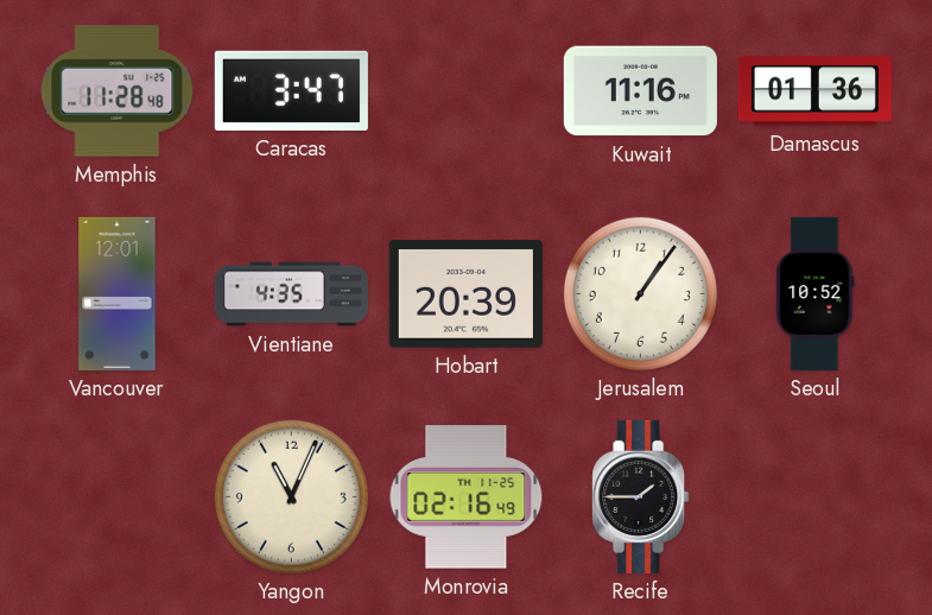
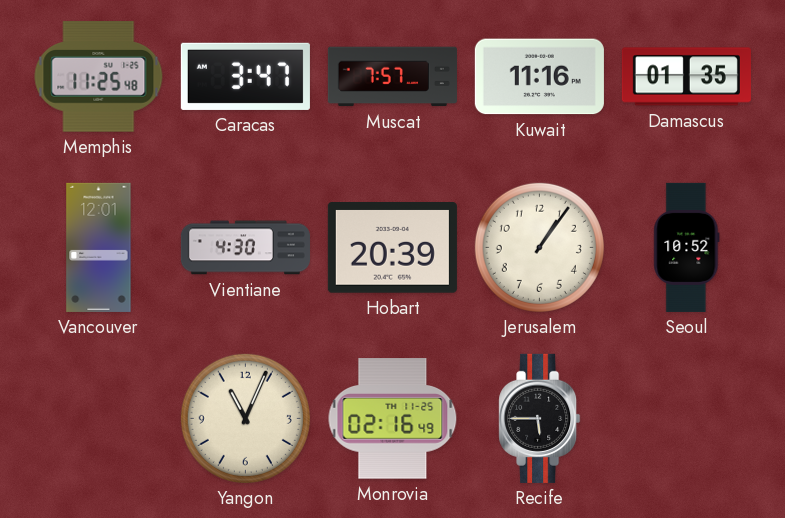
Memphis: 11:28 -> 11:25 (99, 77)
Muscat: none -> 7:57 (392, 77)
Damascus: 01:36 -> 01:35 (686, 77)
Vientiane: 4:35 -> 4:30 (245, 248)
Recife: 1:45 -> 5:45 (540, 418)
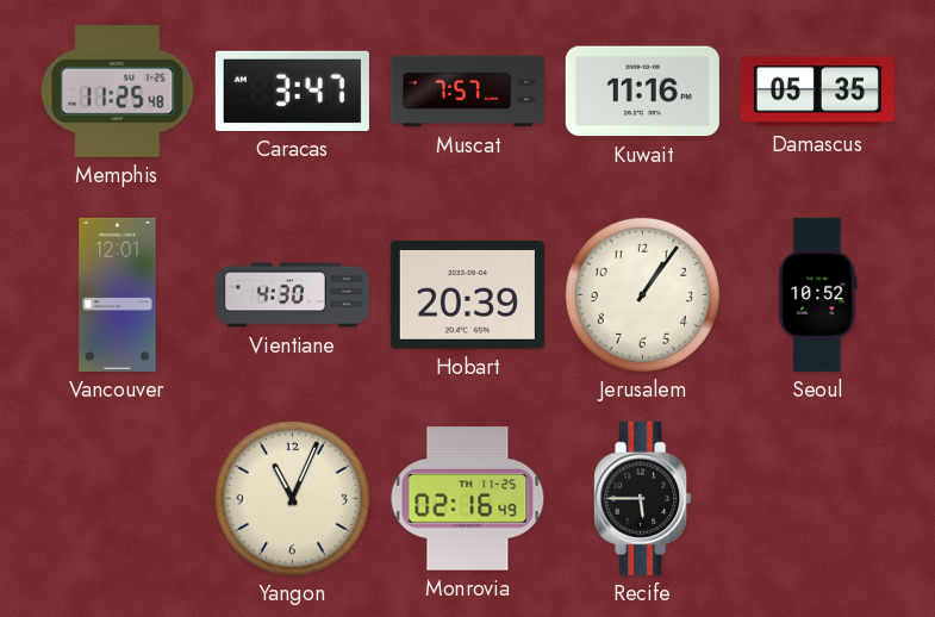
Damascus: 01:35 -> 05:35 (817, 92)
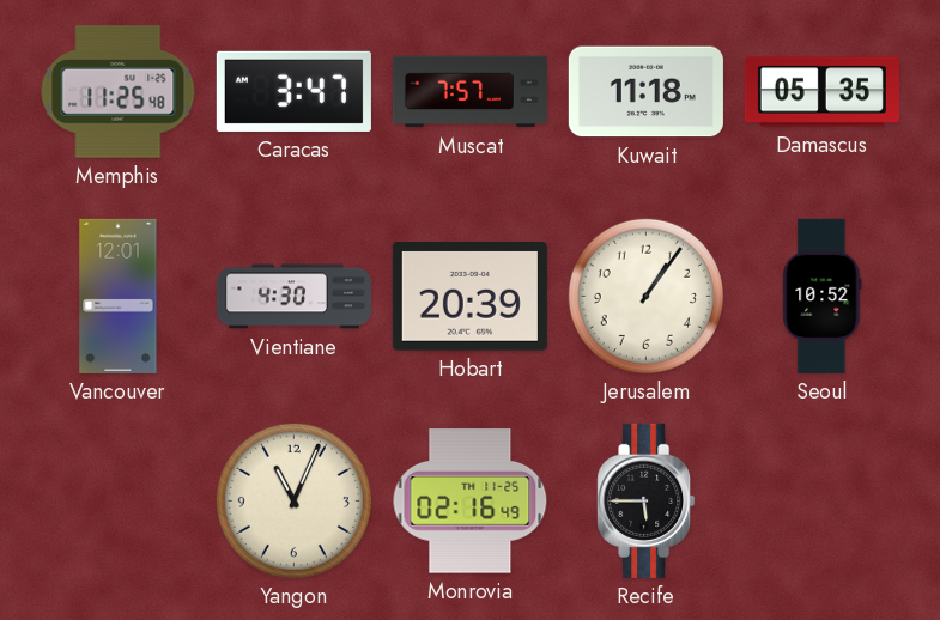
Kuwait: 11:16 -> 11:18 (645, 92)
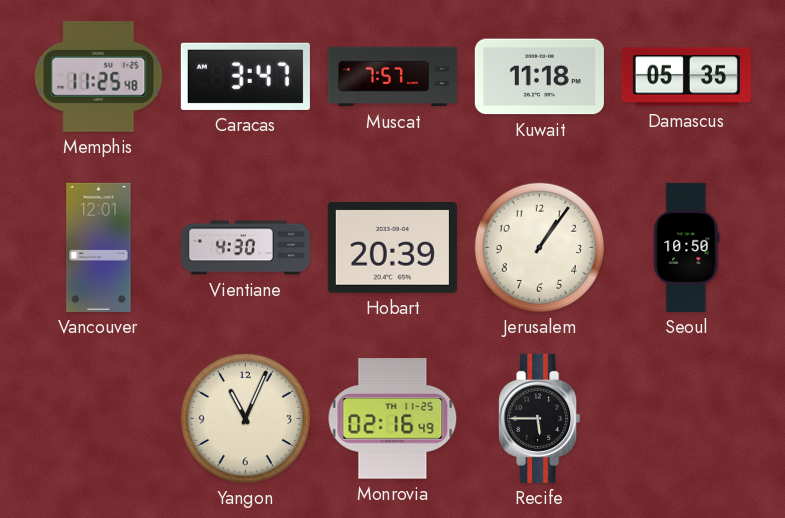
Seoul: 10:52 -> 10:50 (687, 247)
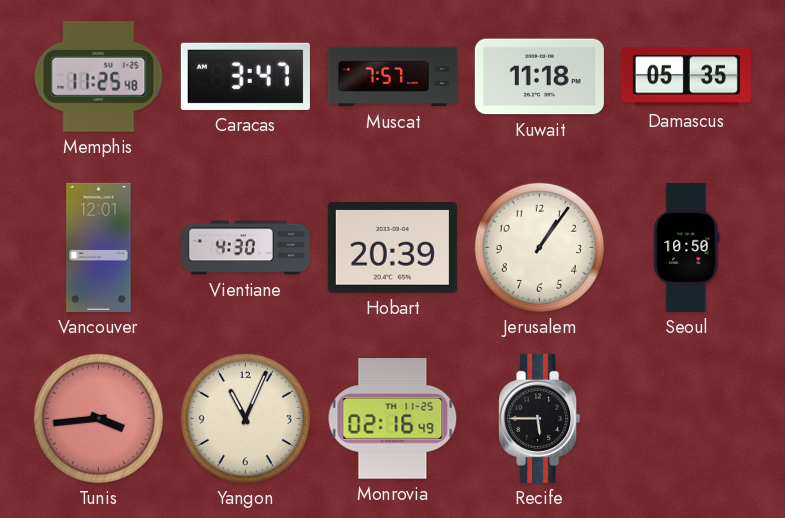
Tunis: none -> 3:44 (98, 418)
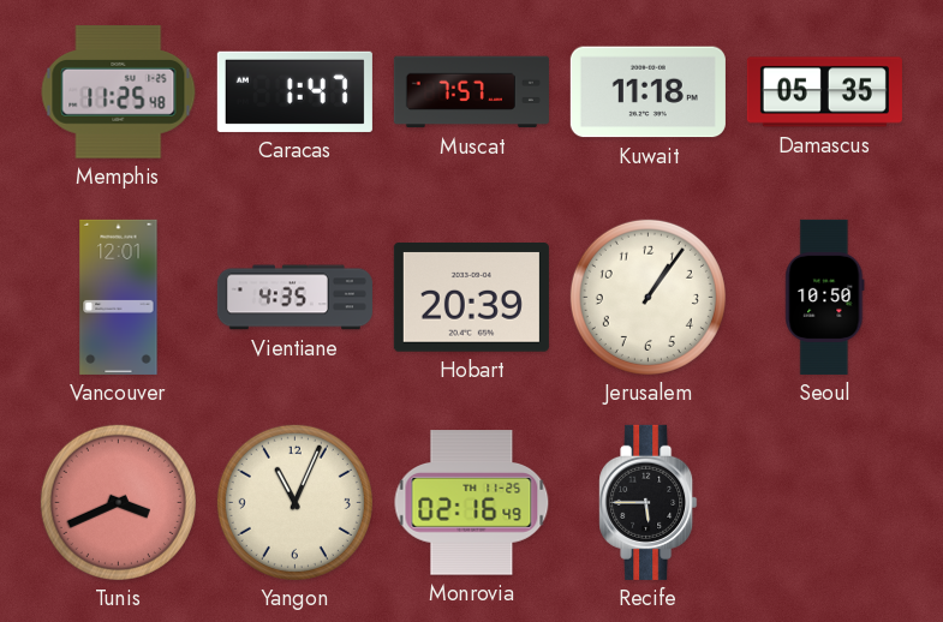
Caracas: 3:47 -> 1:47 (294, 91)
Vientiane: 4:30 -> 4:35 (294, 298)
Tunis: 3:44 -> 3:41 (118, 502)
